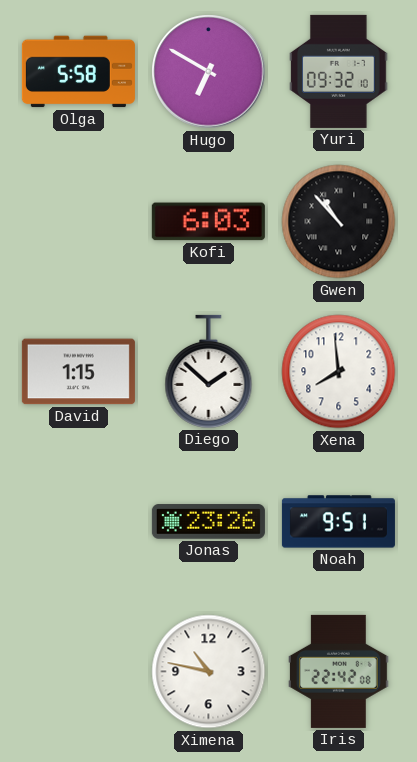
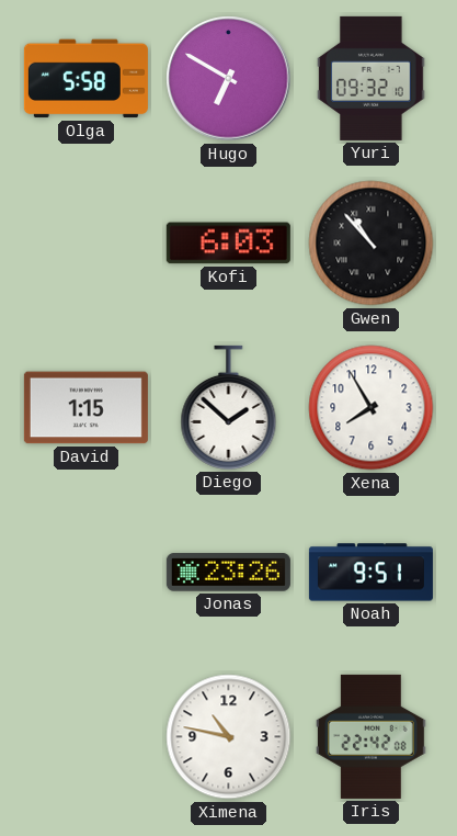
Xena: 7:59 -> 7:55 (372, 408)
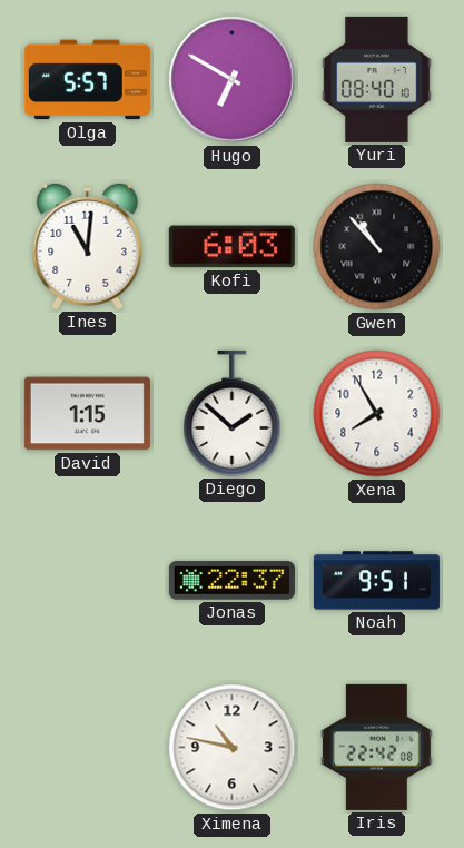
Olga: 5:58 -> 5:57 (87, 80)
Yuri: 09:32 -> 08:40 (377, 79)
Ines: none -> 11:01 (88, 246)
Jonas: 23:26 -> 22:37 (231, 581)
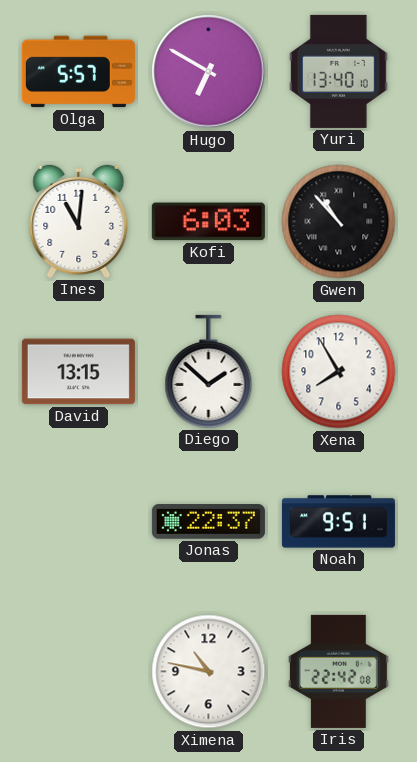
Yuri: 08:40 -> 13:40 (339, 71)
David: 1:15 -> 13:15 (78, 372)
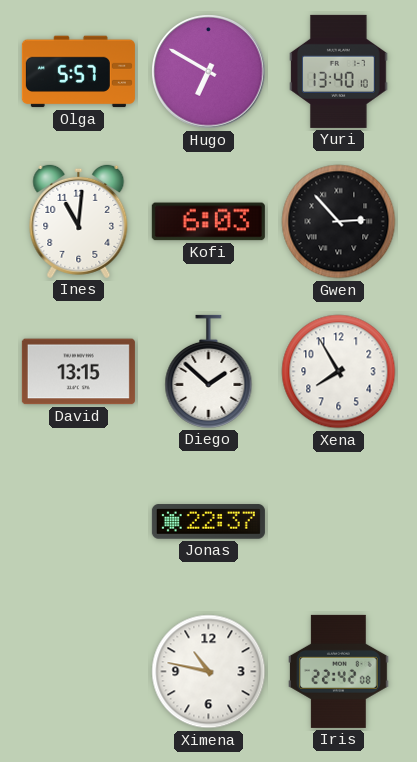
Gwen: 10:53 -> 2:53 (339, 222)
Noah: 9:51 -> none (338, 522)
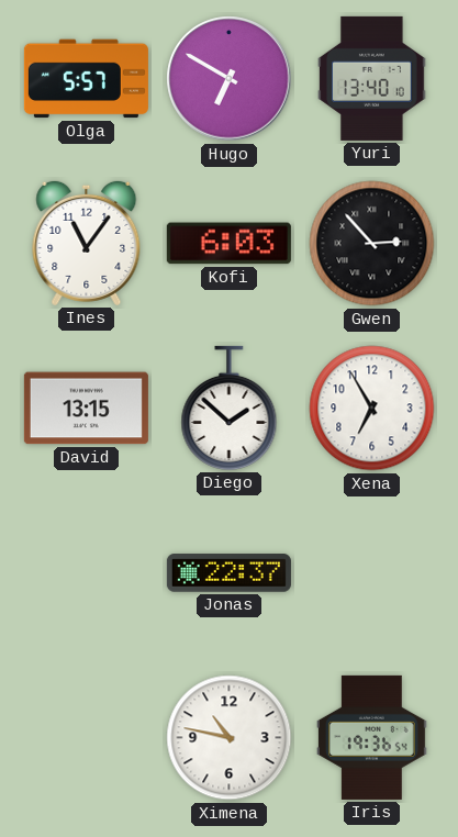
Ines: 11:01 -> 11:06 (87, 243)
Xena: 7:55 -> 6:55 (372, 409)
Iris: 22:42 -> 19:36 (372, 737)
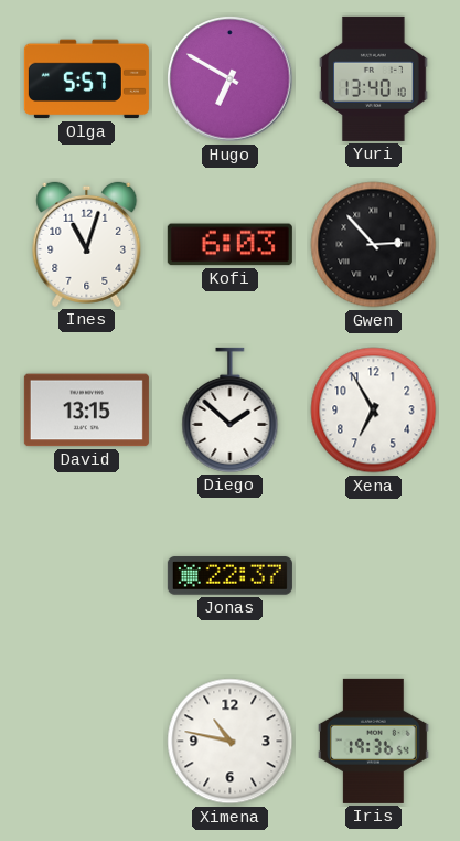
Ines: 11:06 -> 11:03 (87, 244)
